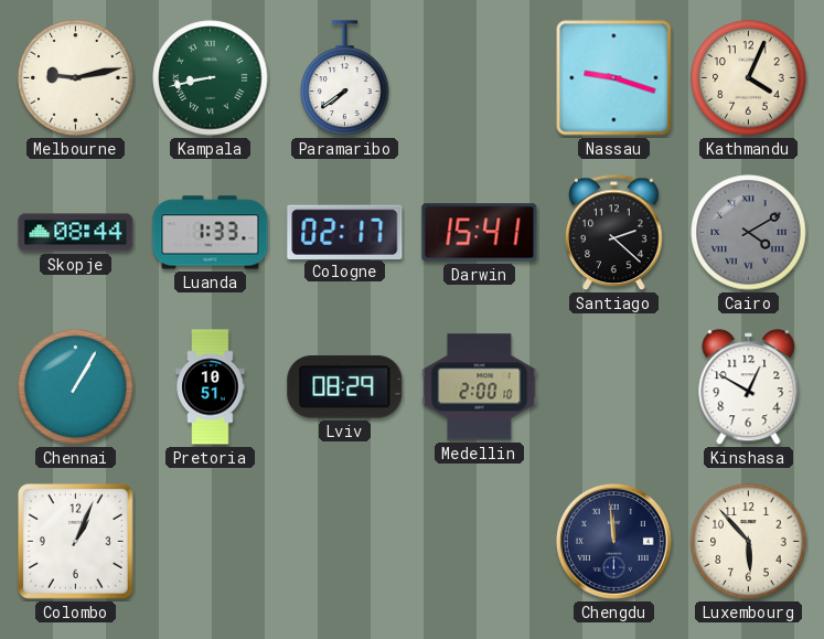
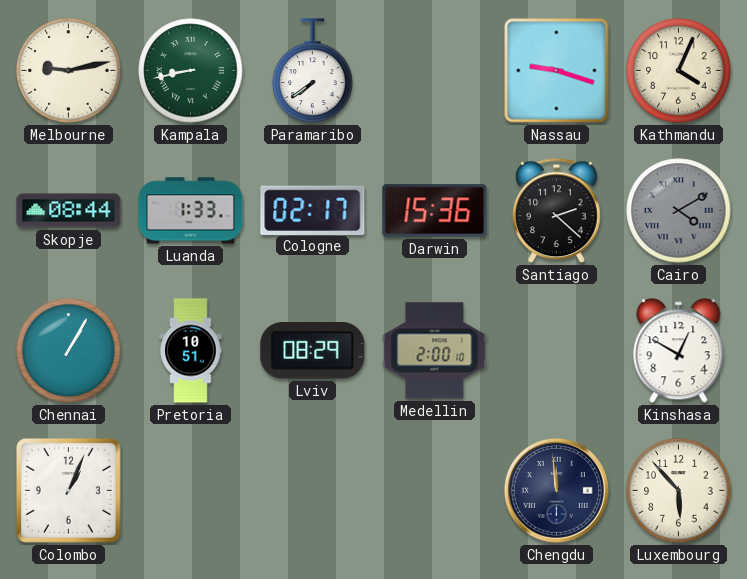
Darwin: 15:41 -> 15:36 (435, 211)
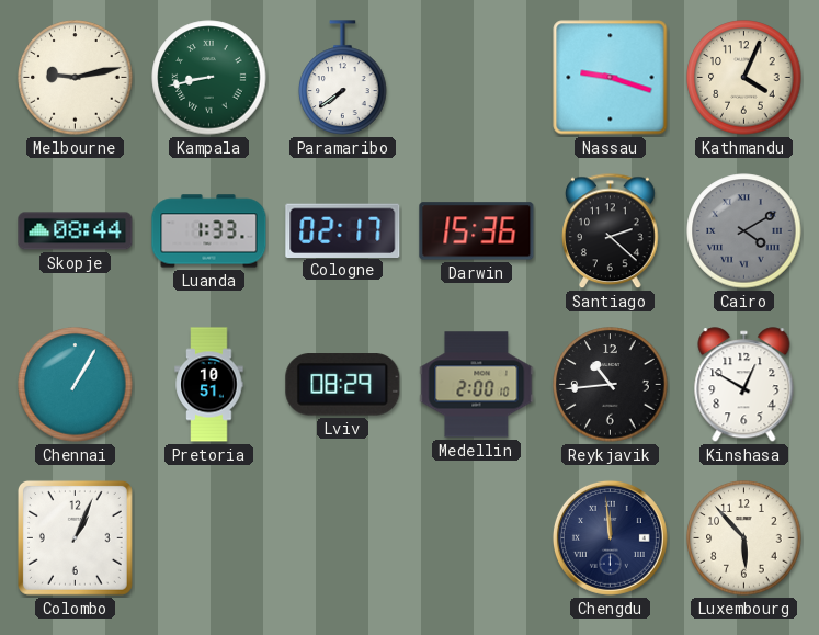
Reykjavik: none -> 10:44 (611, 385)
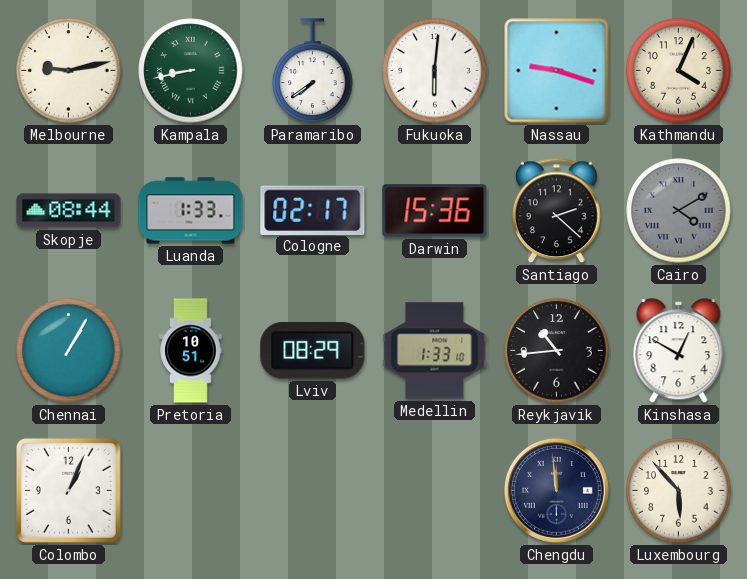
Fukuoka: none -> 6:01 (435, 71)
Medellin: 2:00 -> 1:33 (435, 351)
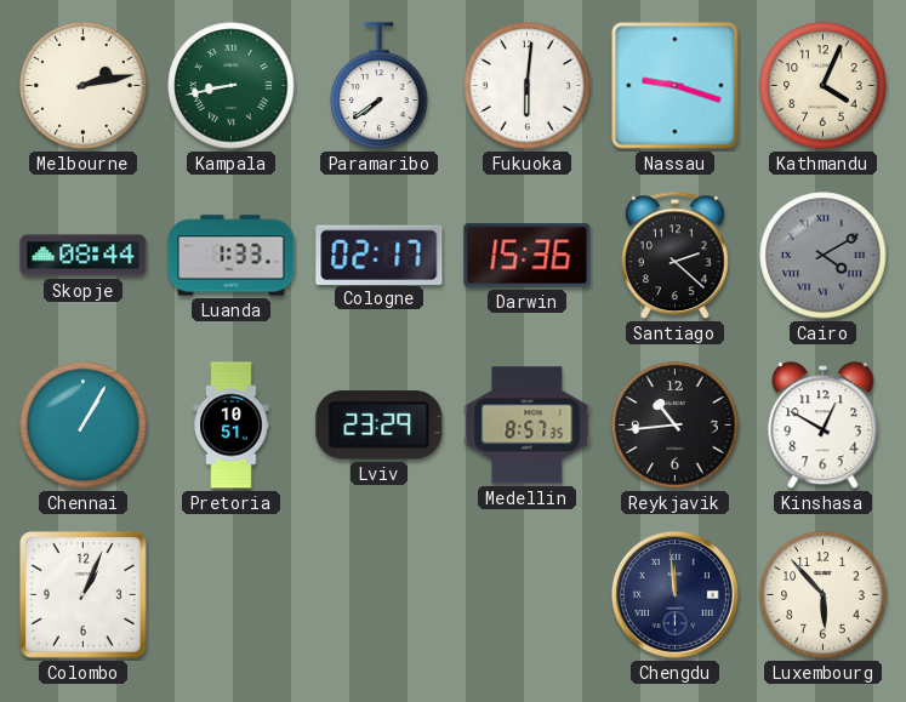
Melbourne: 9:13 -> 2:13 (84, 86)
Lviv: 08:29 -> 23:29 (380, 426)
Medellin: 1:33 -> 8:57 (528, 426)
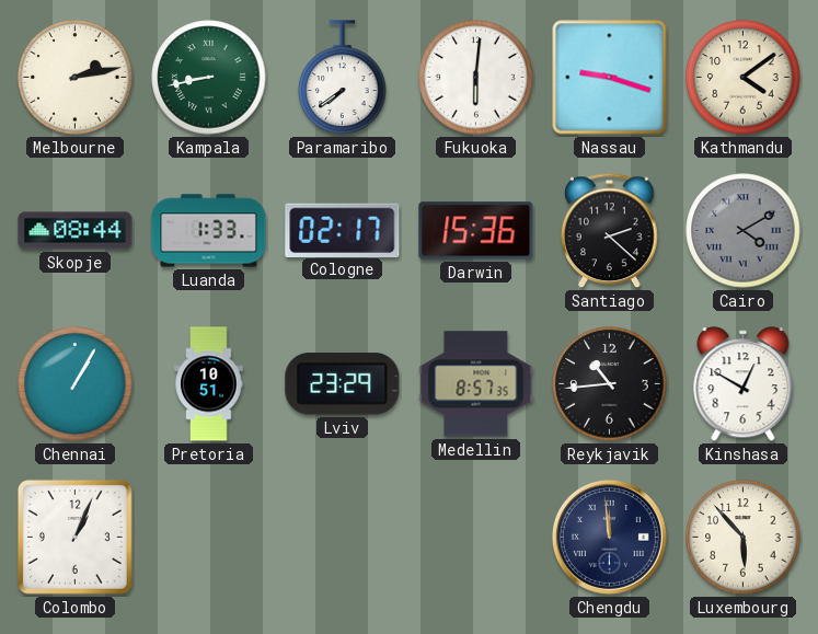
Kathmandu: 4:04 -> 4:09 (744, 78)
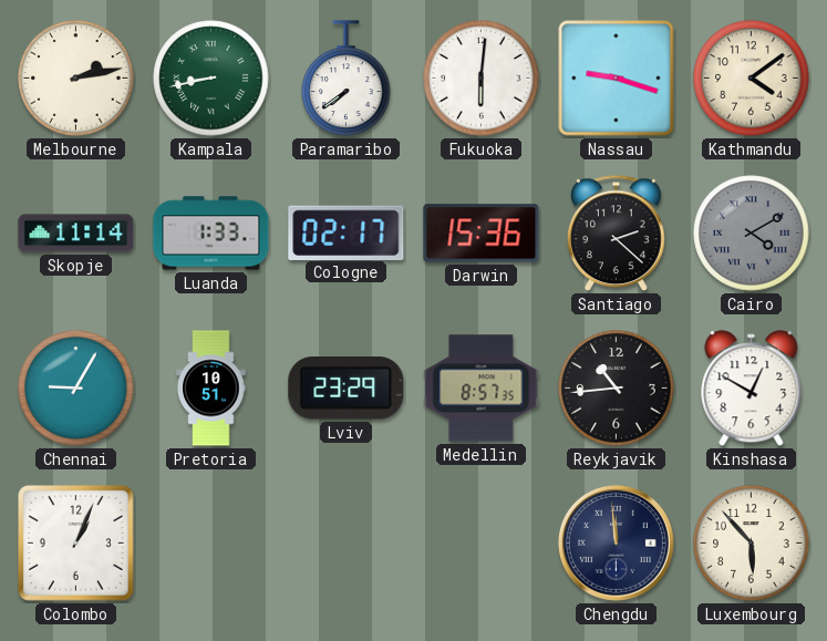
Skopje: 08:44 -> 11:14 (76, 234)
Chennai: 1:05 -> 9:05 (76, 389)
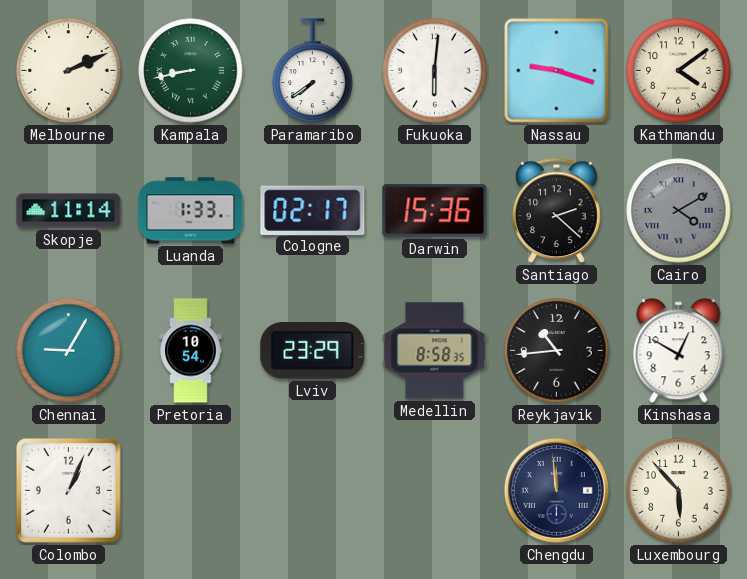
Melbourne: 2:13 -> 2:11 (69, 71)
Pretoria: 10:51 -> 10:54 (191, 351)
Medellin: 8:57 -> 8:58 (435, 351)
